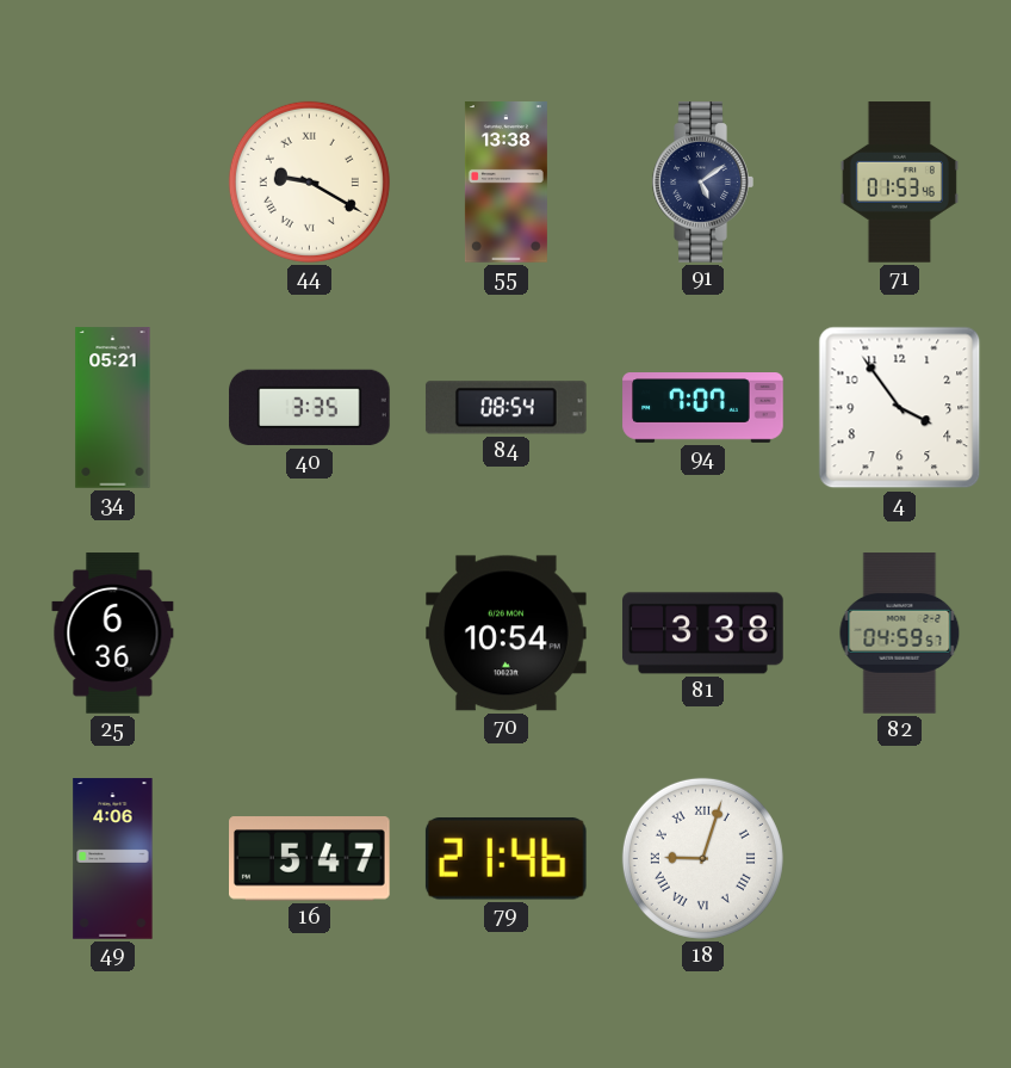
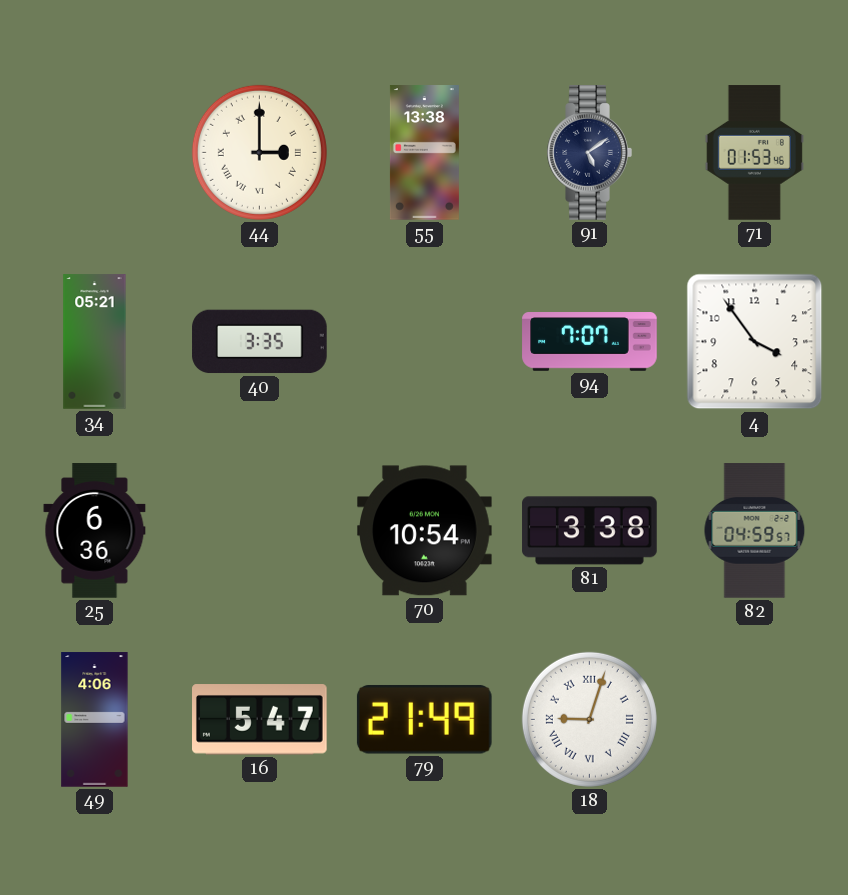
44: 9:20 -> 3:00 (259, 152)
84: 08:54 -> none (505, 408)
79: 21:46 -> 21:49 (424, 719)
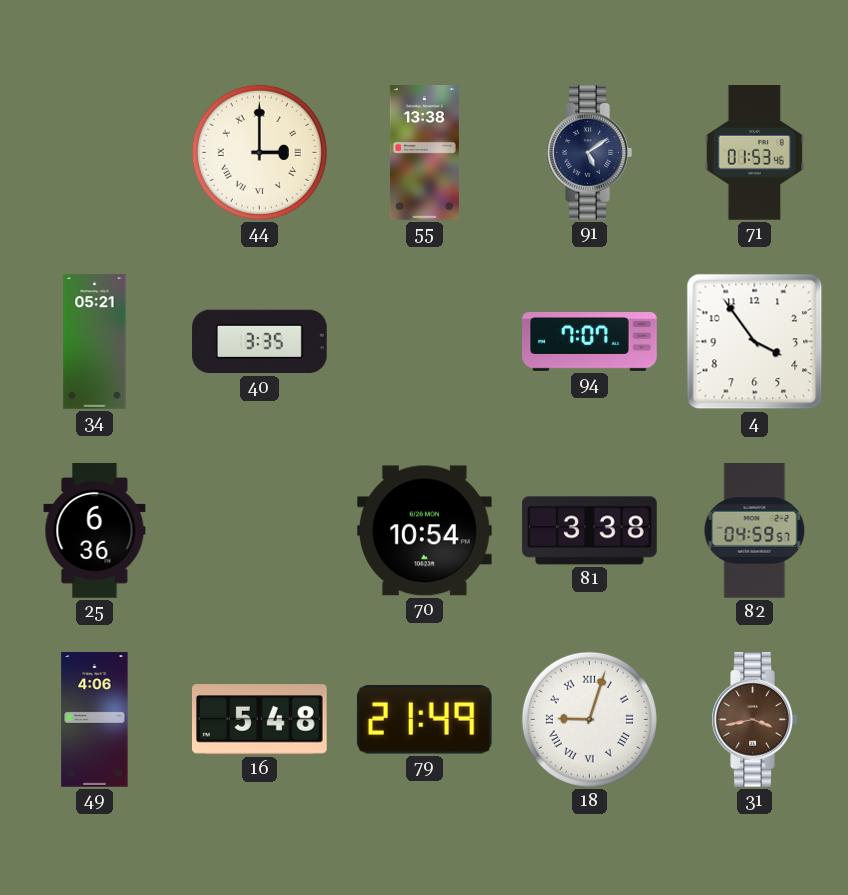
16: 5:47 -> 5:48 (260, 720)
31: none -> 3:43 (754, 720)
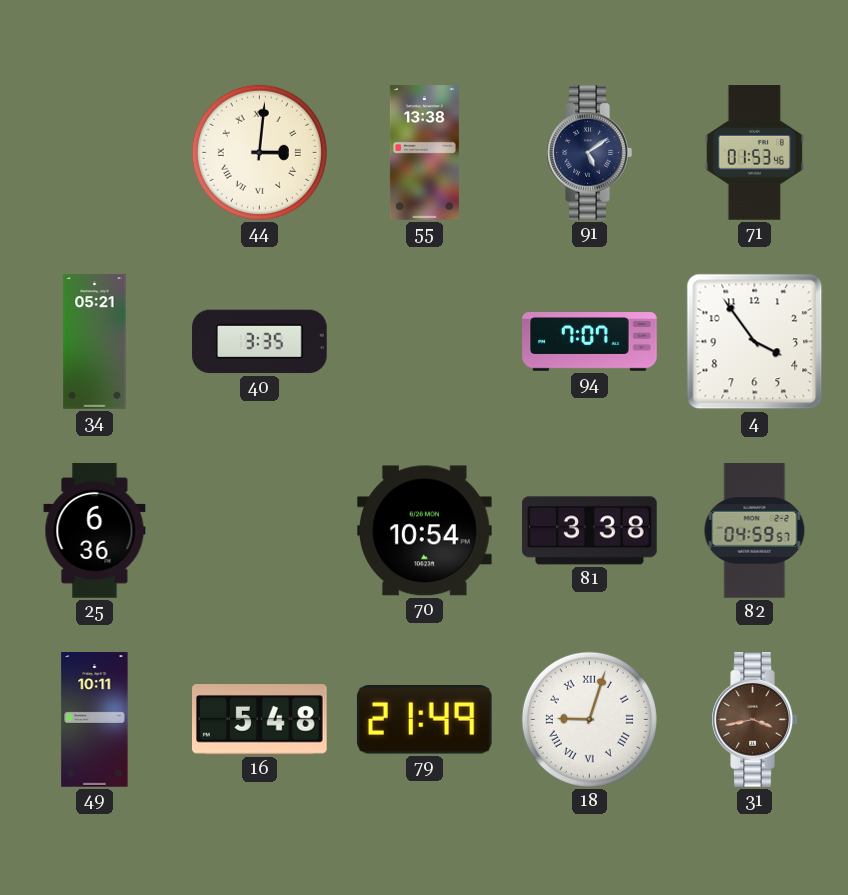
44: 3:00 -> 3:01 (259, 152)
49: 4:06 -> 10:11 (95, 720)
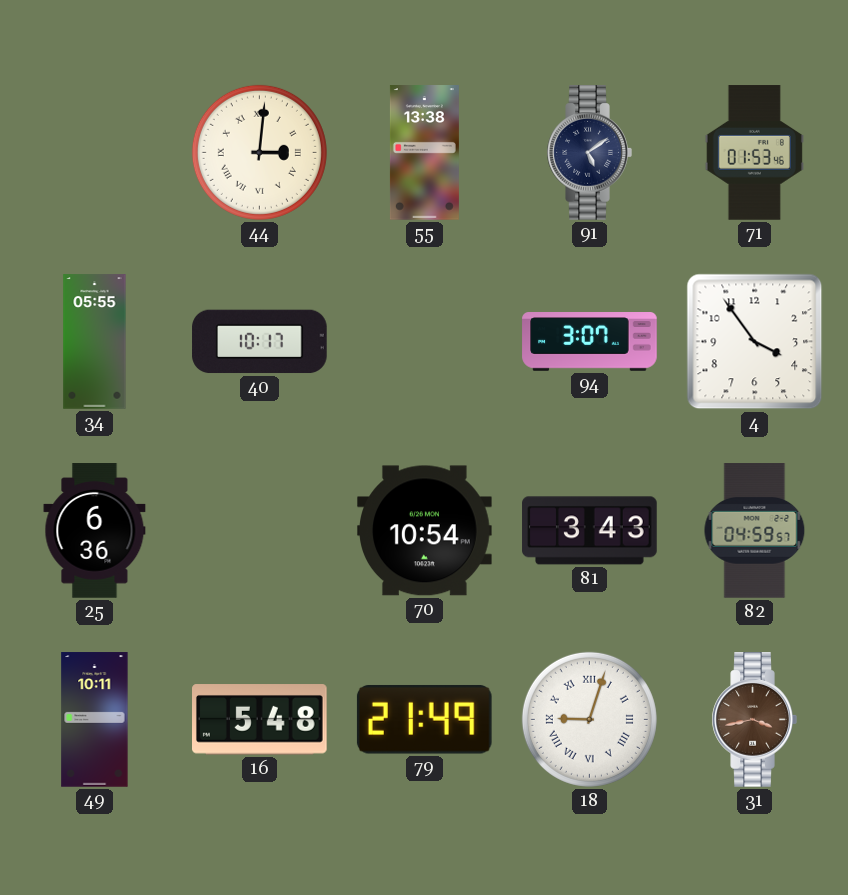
34: 05:21 -> 05:55 (95, 342)
40: 3:35 -> 10:17 (260, 342)
94: 7:07 -> 3:07 (590, 342)
81: 3:38 -> 3:43 (590, 531)
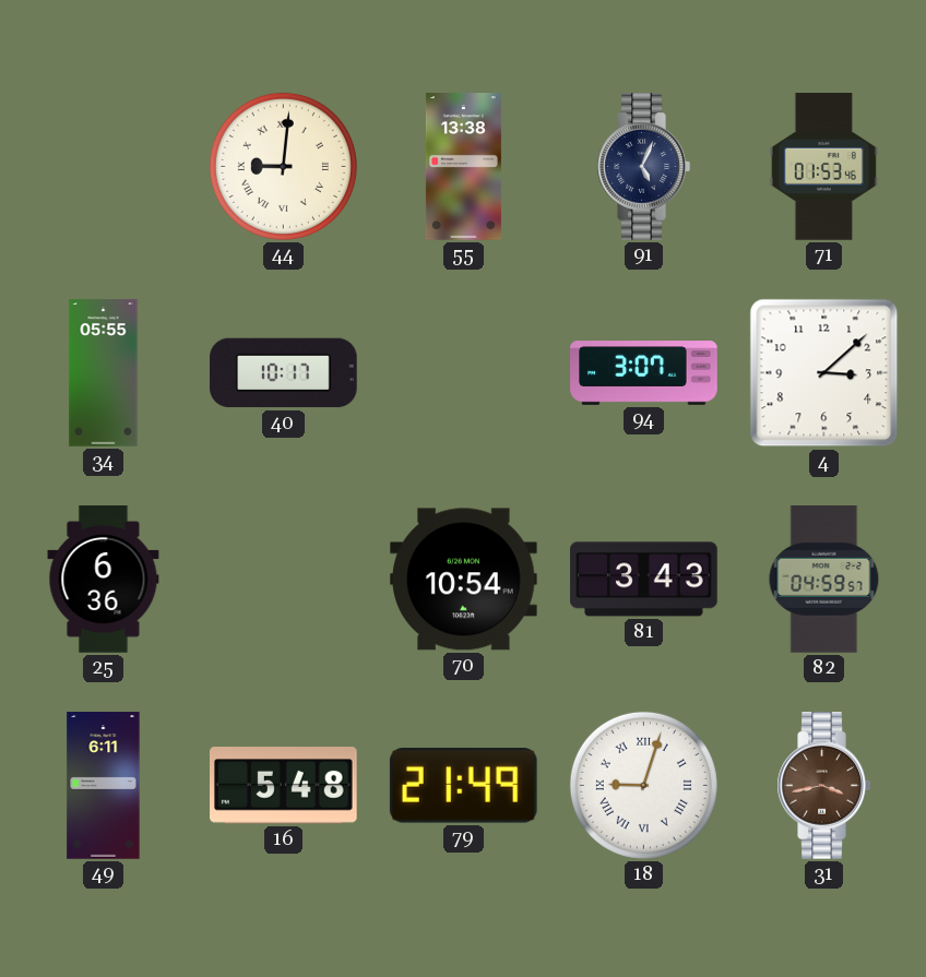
44: 3:01 -> 9:01 (283, 166)
91: 5:09 -> 5:04 (643, 167)
4: 3:54 -> 3:08 (824, 373)
49: 10:11 -> 6:11 (104, 786)
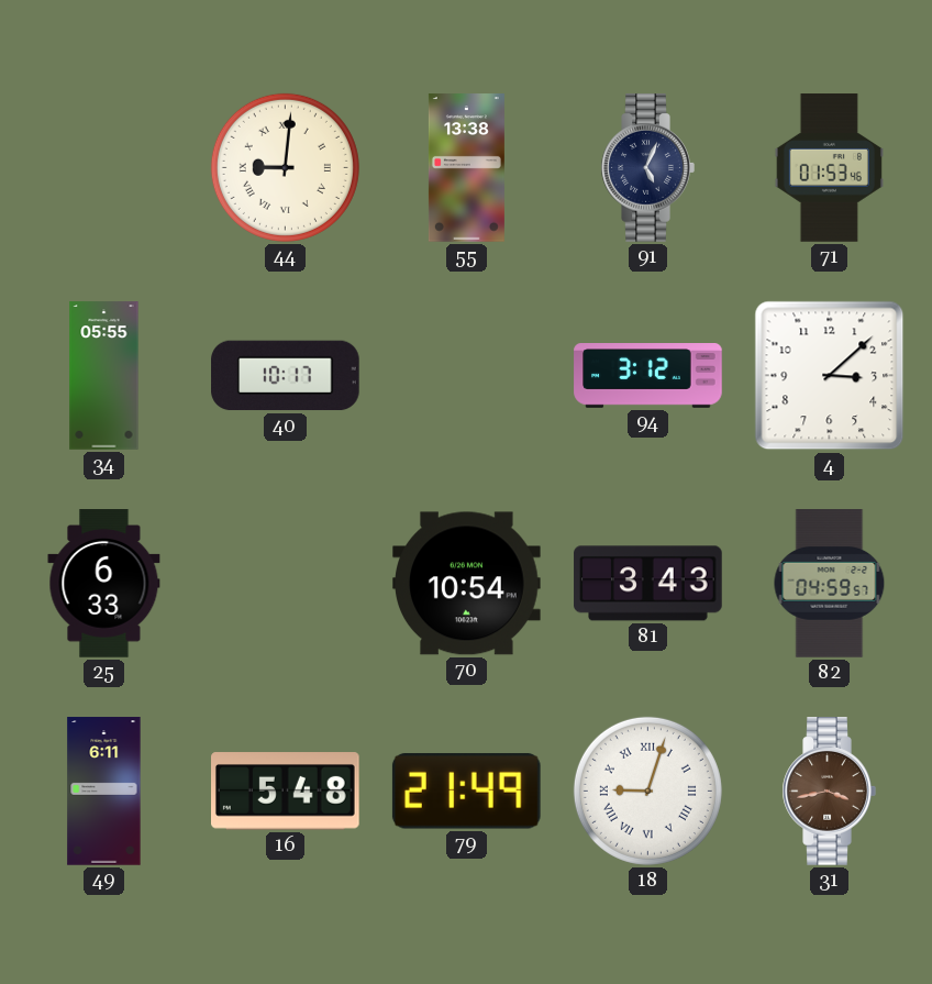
94: 3:07 -> 3:12 (648, 376)
25: 6:36 -> 6:33 (104, 584)
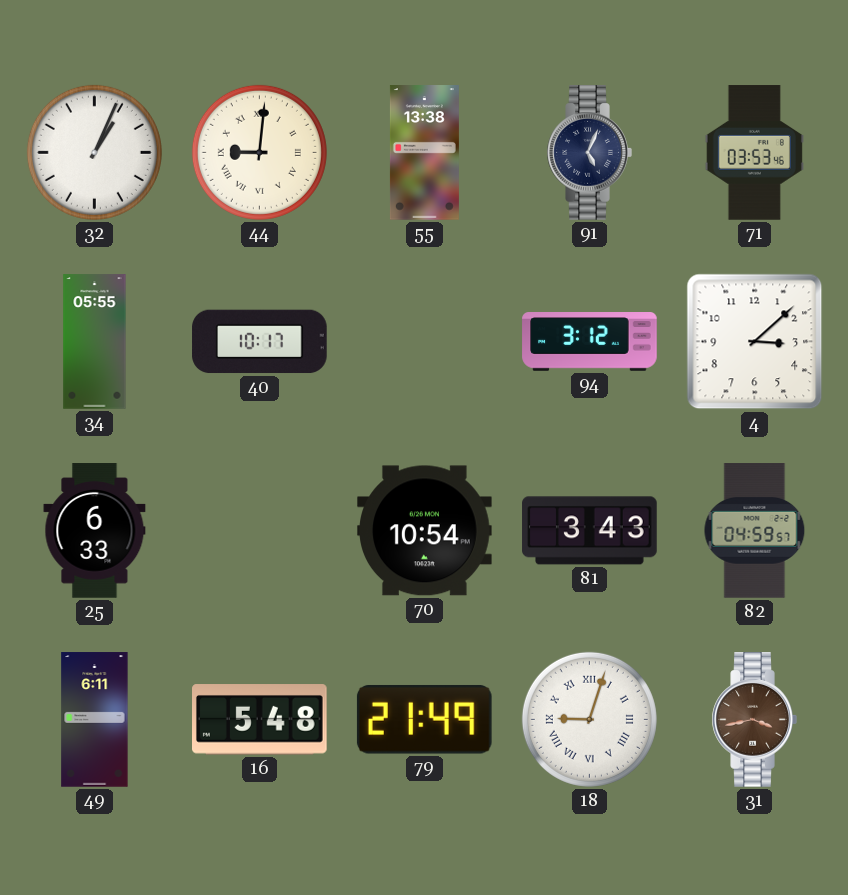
32: none -> 1:04 (94, 152)
71: 01:53 -> 03:53 (754, 153)
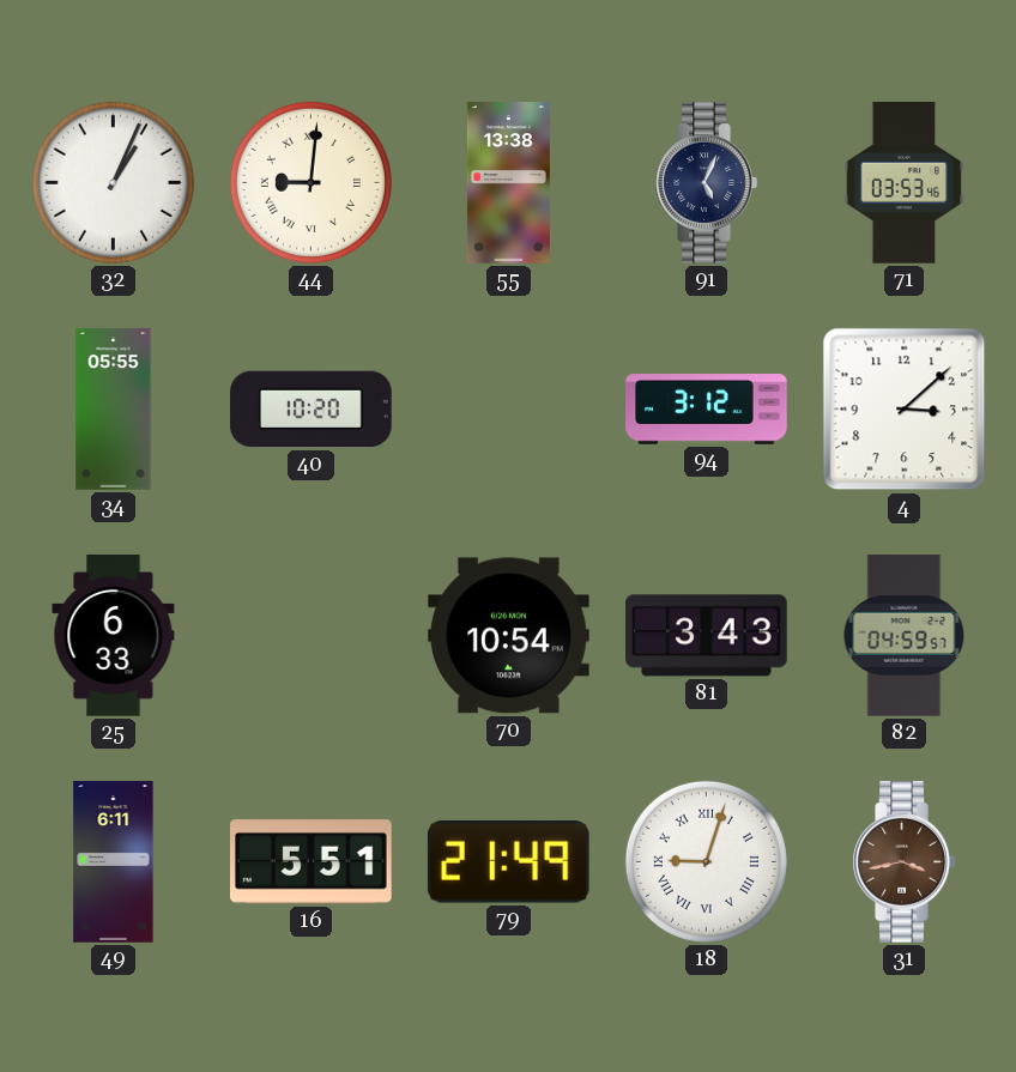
40: 10:17 -> 10:20 (312, 410)
16: 5:48 -> 5:51 (312, 862)
